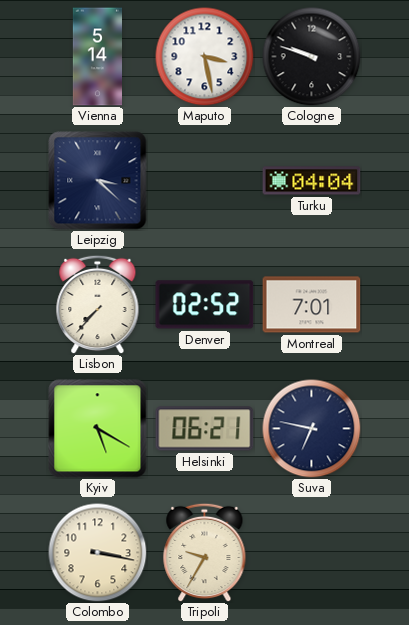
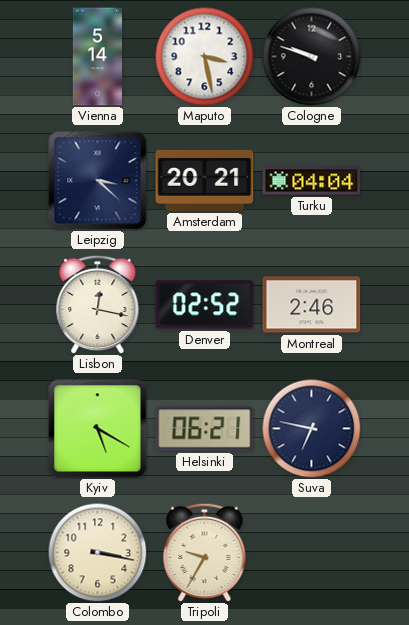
Amsterdam: none -> 20:21 (205, 180)
Lisbon: 7:37 -> 12:17 (98, 304)
Montreal: 7:01 -> 2:46 (312, 305)
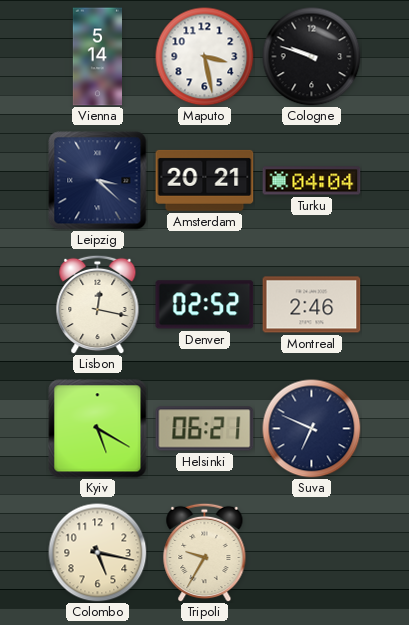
Suva: 6:47 -> 6:49 (312, 429)
Colombo: 3:17 -> 5:17 (98, 553)
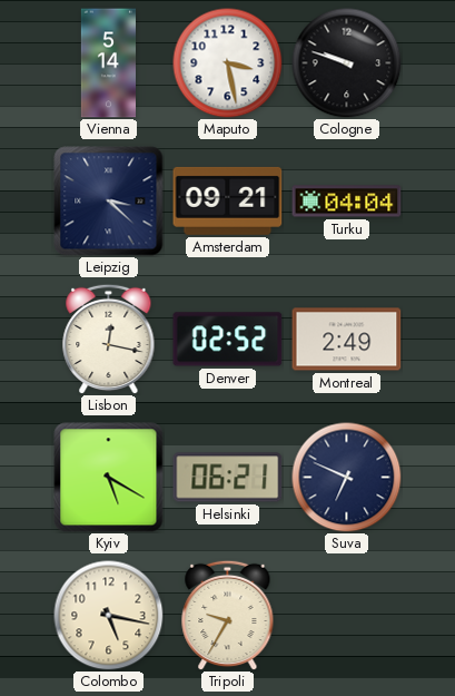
Amsterdam: 20:21 -> 09:21 (228, 200)
Montreal: 2:46 -> 2:49 (347, 340)
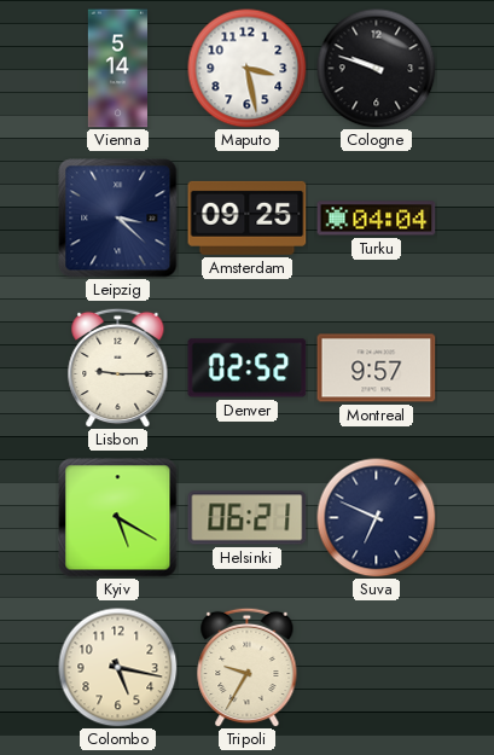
Amsterdam: 09:21 -> 09:25 (248, 217)
Lisbon: 12:17 -> 9:15 (118, 367)
Montreal: 2:49 -> 9:57 (377, 368)
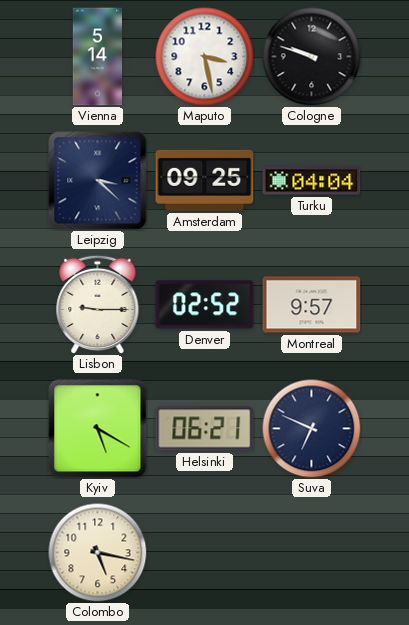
Tripoli: 9:35 -> none (248, 667)
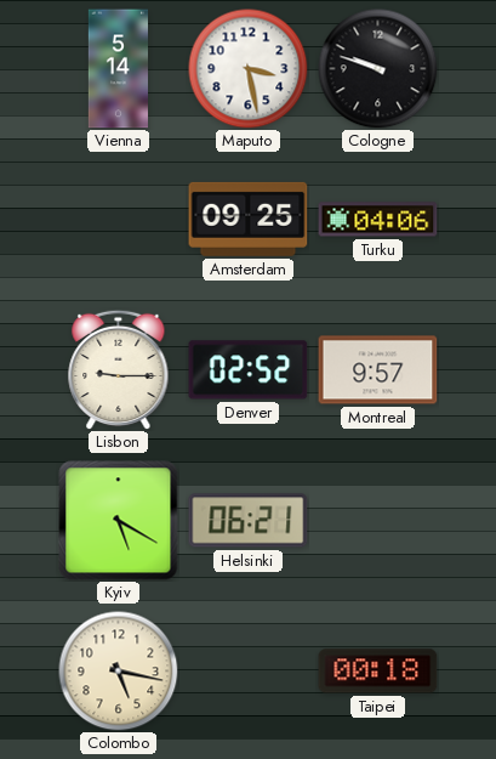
Leipzig: 3:22 -> none (98, 181)
Turku: 04:04 -> 04:06 (378, 220)
Suva: 6:49 -> none (312, 429)
Taipei: none -> 00:18 (378, 672)
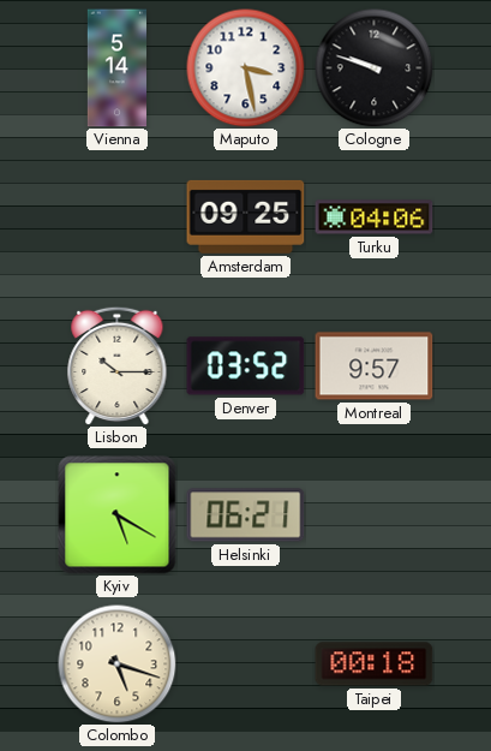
Lisbon: 9:15 -> 10:15 (118, 365)
Denver: 02:52 -> 03:52 (246, 366)
Colombo: 5:17 -> 5:18 (118, 664)
